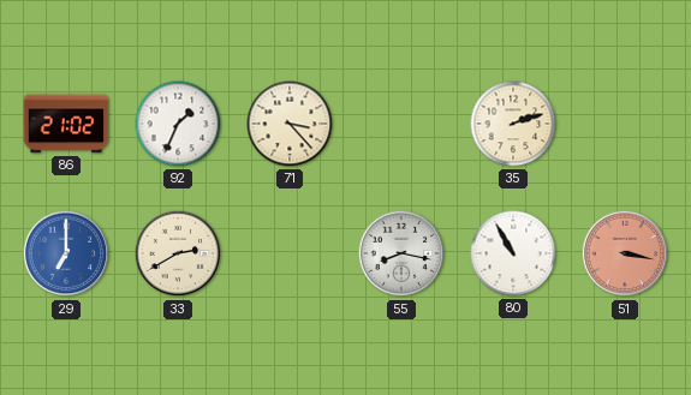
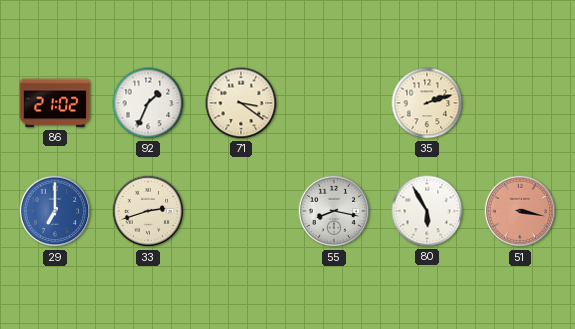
71: 3:23 -> 3:21 (241, 103)
33: 2:40 -> 2:42 (148, 211)
80: 10:55 -> 5:55 (427, 211)
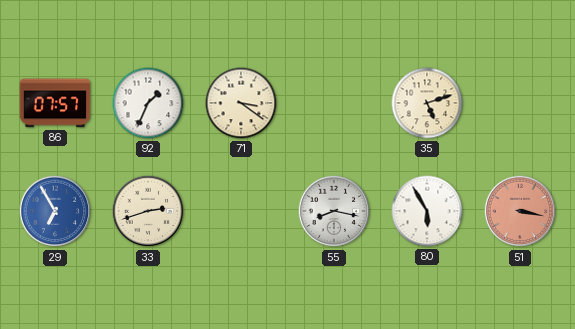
86: 21:02 -> 07:57 (55, 103)
35: 2:12 -> 5:12 (427, 103)
29: 7:00 -> 6:55 (55, 211)
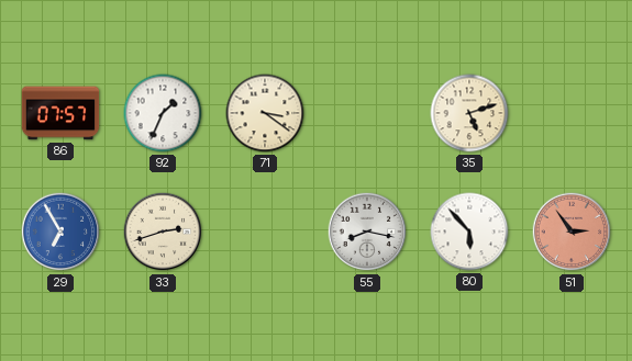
80: 5:55 -> 5:53 (469, 232)
51: 3:17 -> 2:54 (572, 232)
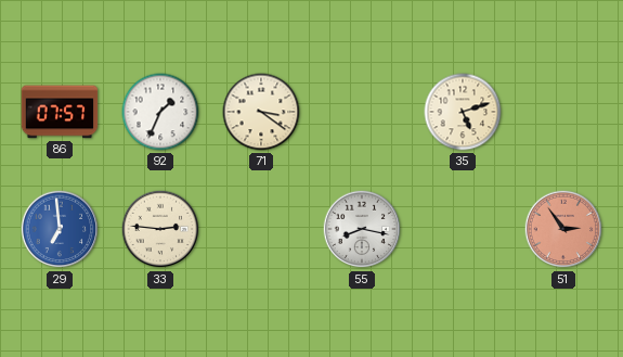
29: 6:55 -> 6:59 (60, 229)
33: 2:42 -> 2:46 (160, 229)
80: 5:53 -> none (469, 232)
